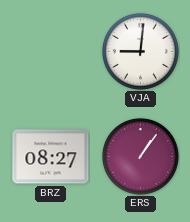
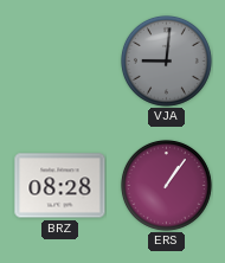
VJA dial: white -> grey (166, 60)
BRZ: 08:27 -> 08:28 (60, 186)
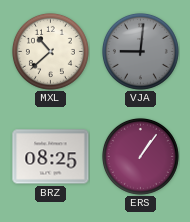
MXL: none -> 10:38 (50, 51)
BRZ: 08:28 -> 08:25 (51, 157)
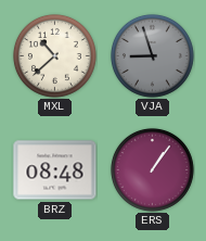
VJA: 9:01 -> 8:57 (152, 55)
BRZ: 08:25 -> 08:48 (55, 170)
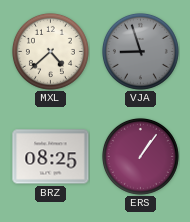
MXL: 10:38 -> 4:38 (50, 51)
BRZ: 08:48 -> 08:25 (51, 157)
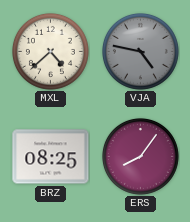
VJA: 8:57 -> 4:47 (140, 51)
ERS: 1:06 -> 8:06 (140, 156)
